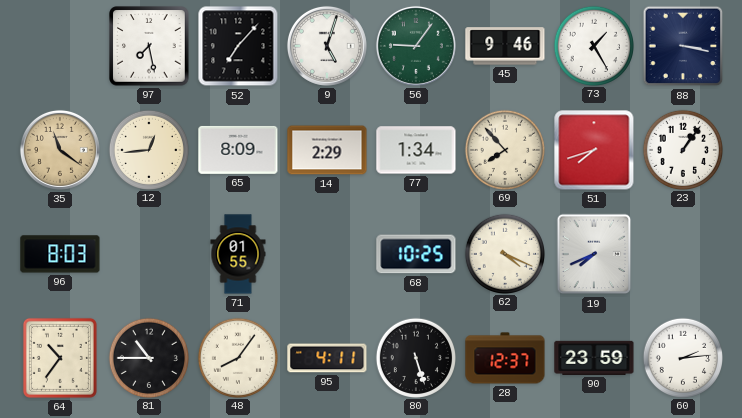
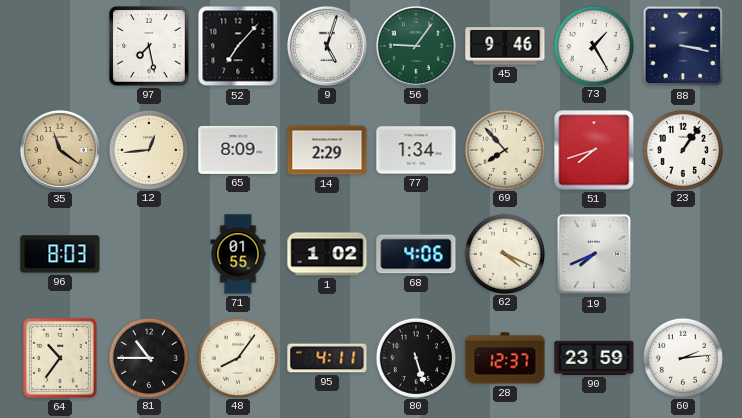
1: none -> 1:02 (327, 254)
68: 10:25 -> 4:06 (416, 254)
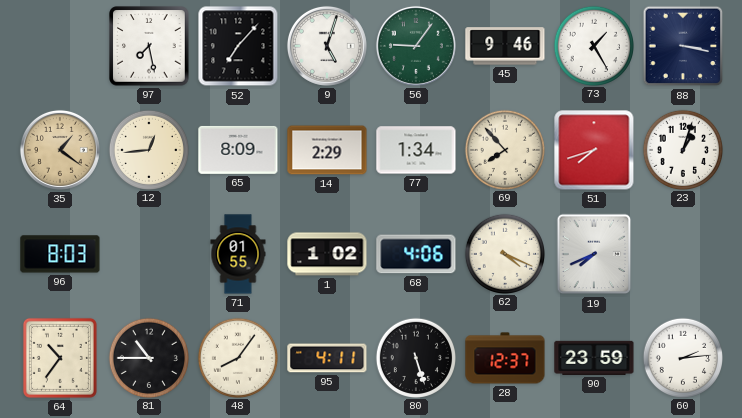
35: 11:21 -> 1:21 (60, 150)
23: 1:06 -> 1:03 (682, 149)
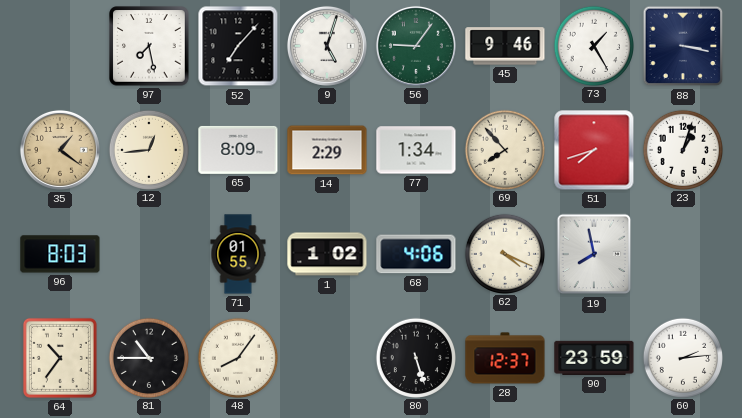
19: 7:41 -> 7:58 (594, 254)
95: 4:11 -> none (327, 358)
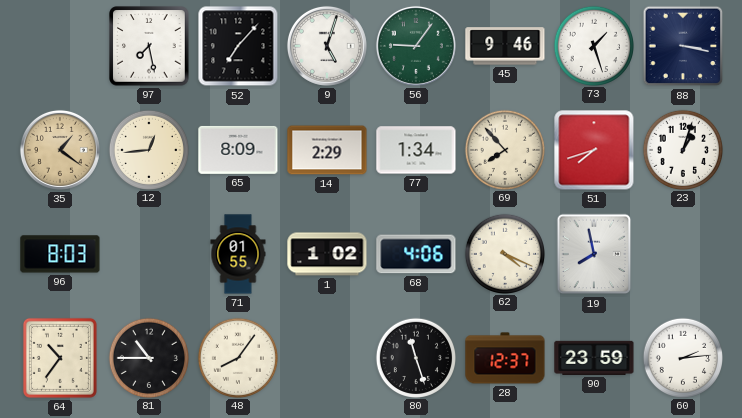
73: 1:25 -> 1:27 (593, 45)
80: 5:27 -> 11:27 (415, 357)
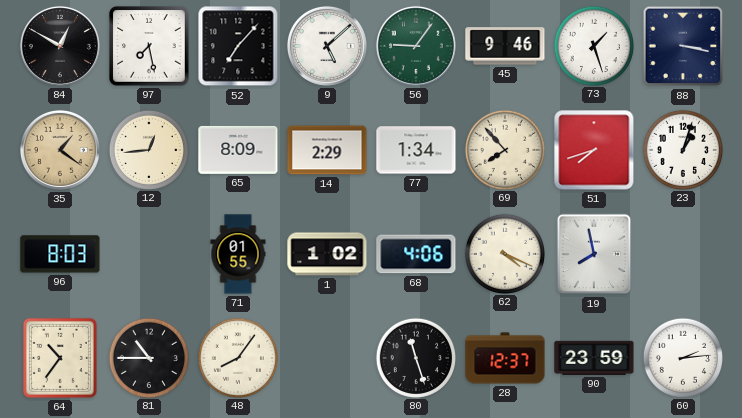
84: none -> 12:50 (60, 46)
9: 5:03 -> 5:08 (327, 46)
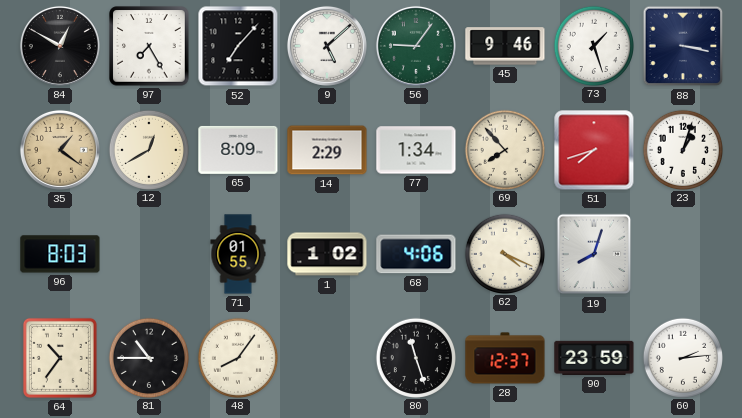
97: 7:28 -> 7:25 (149, 46)
12: 12:44 -> 12:40 (148, 149)
19: 7:58 -> 8:03 (594, 254)
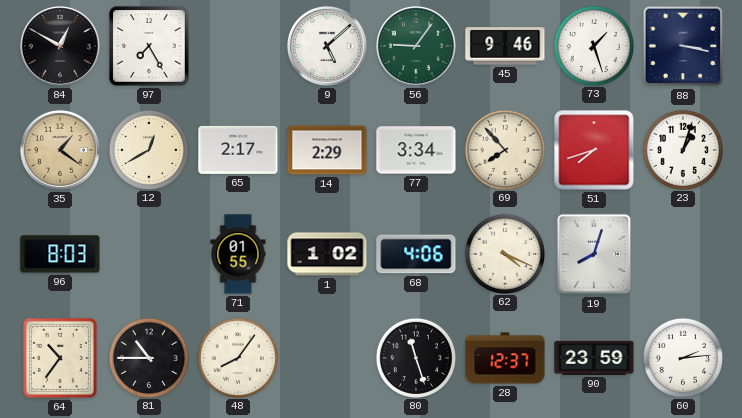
52: 7:07 -> none (238, 46)
65: 8:09 -> 2:17 (238, 150)
77: 1:34 -> 3:34 (416, 150)
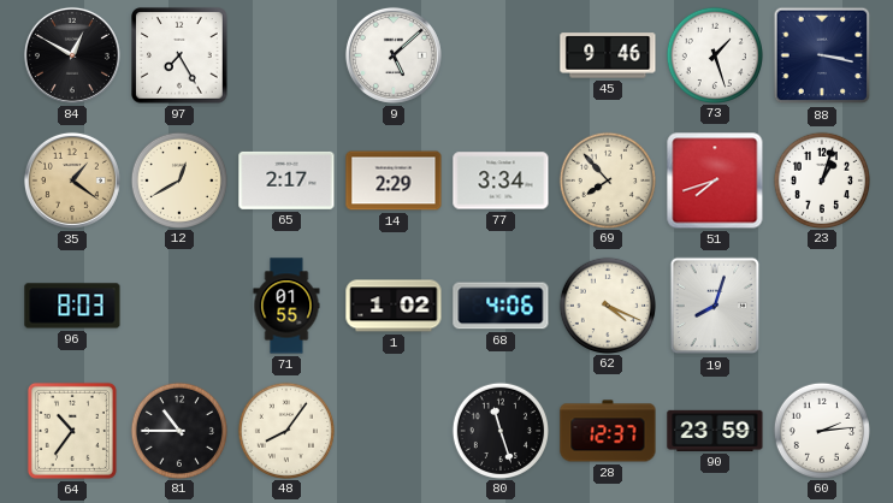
56: 9:06 -> none (416, 46)
